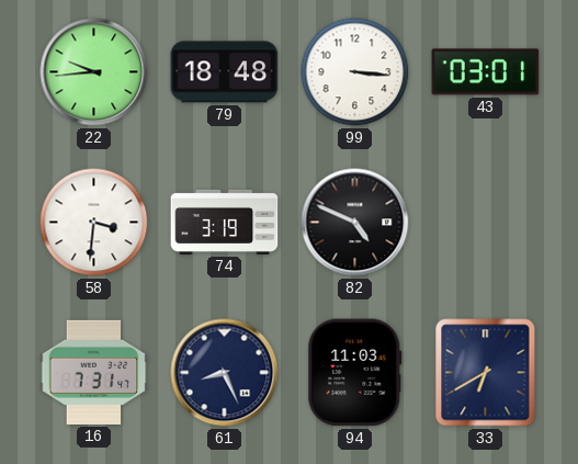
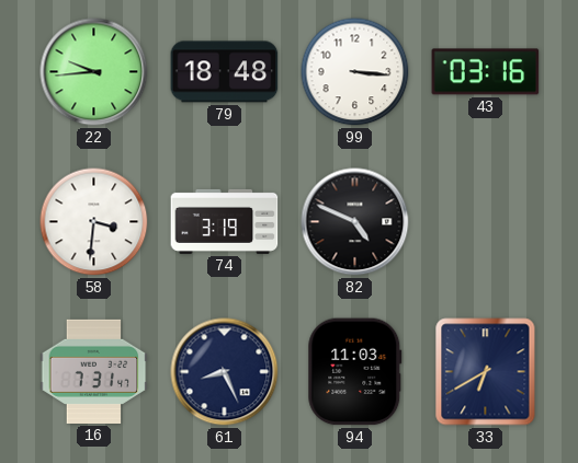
43: 03:01 -> 03:16 (486, 72)
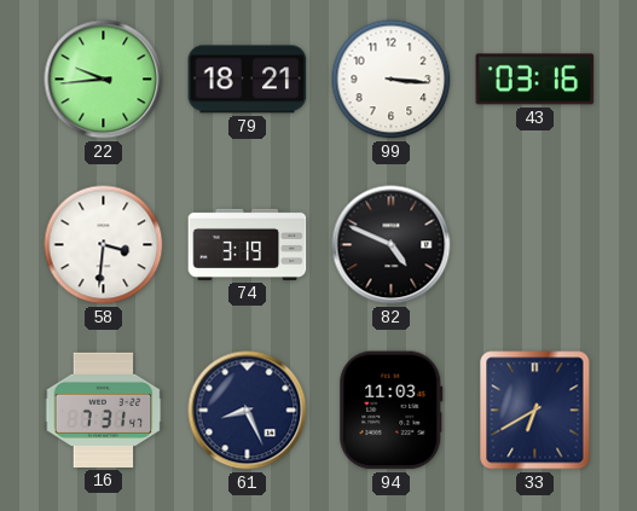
79: 18:48 -> 18:21 (248, 80)
